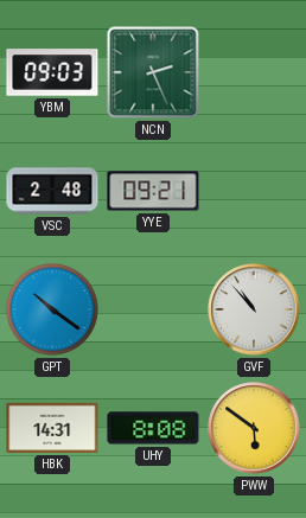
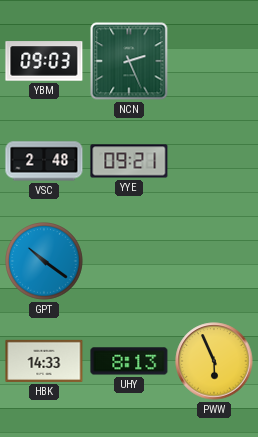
GVF: 10:53 -> none (254, 309)
HBK: 14:31 -> 14:33 (44, 361)
UHY: 8:08 -> 8:13 (129, 361)
PWW: 5:51 -> 5:56 (214, 361)
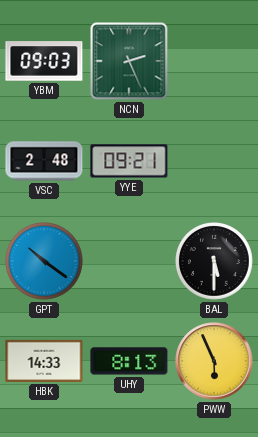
BAL: none -> 5:30 (215, 262)
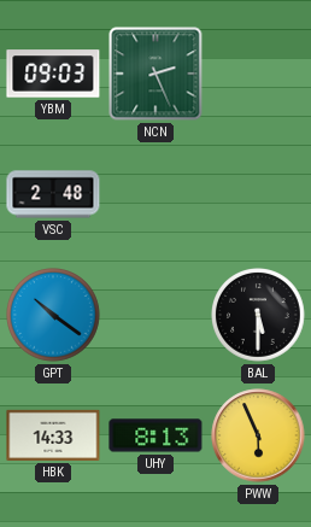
YYE: 09:21 -> none (129, 161)
